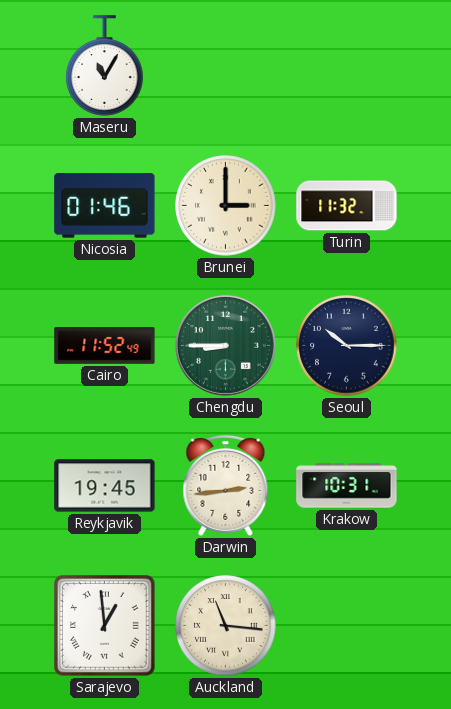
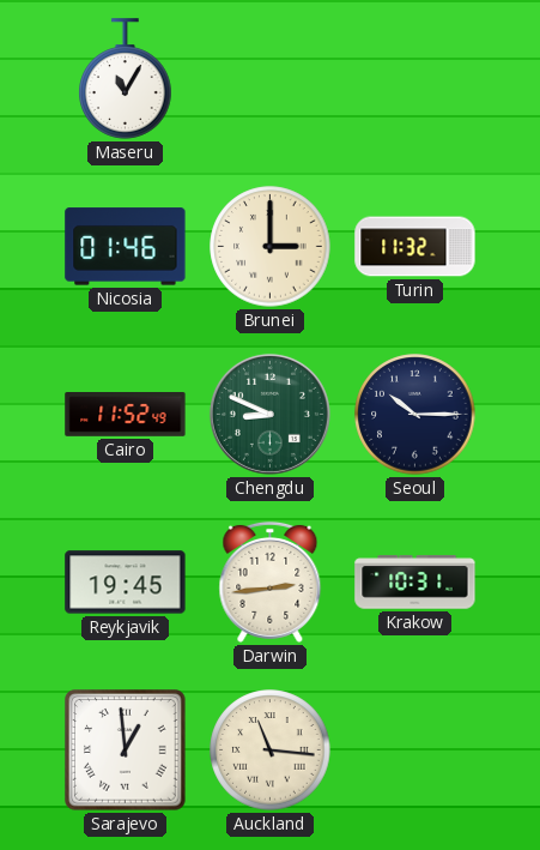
Chengdu: 8:45 -> 8:49 (269, 414)
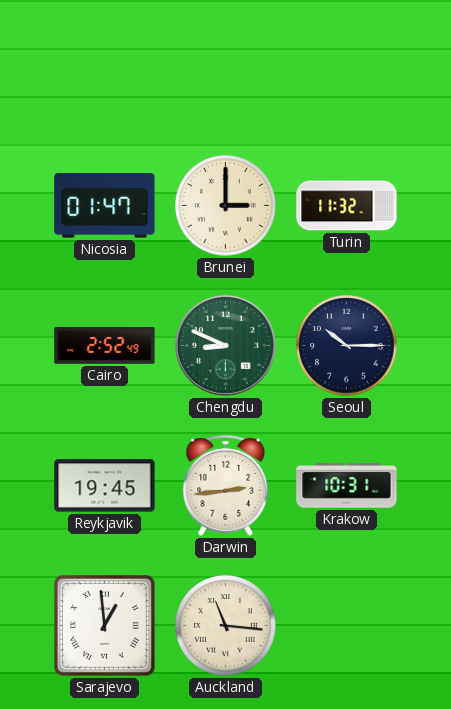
Maseru: 11:05 -> none (126, 79)
Nicosia: 01:46 -> 01:47 (105, 206)
Cairo: 11:52 -> 2:52 (105, 346)
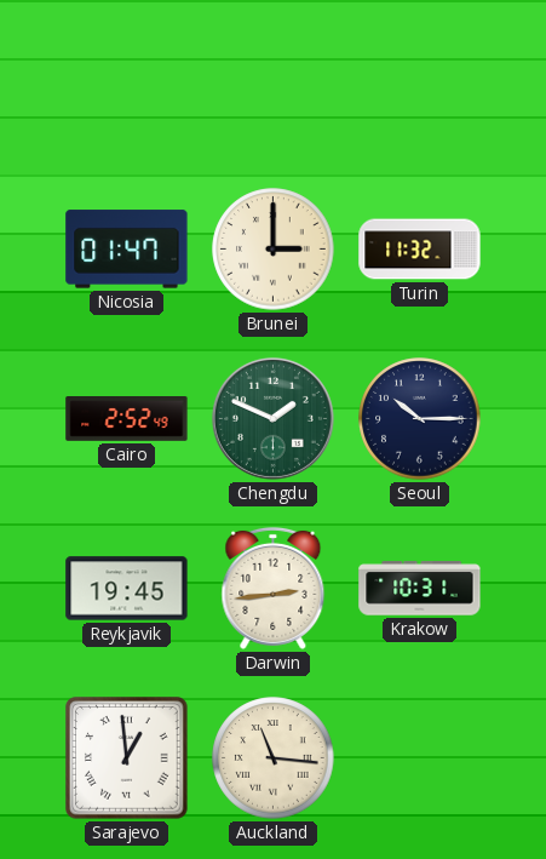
Chengdu: 8:49 -> 1:49 (272, 418)
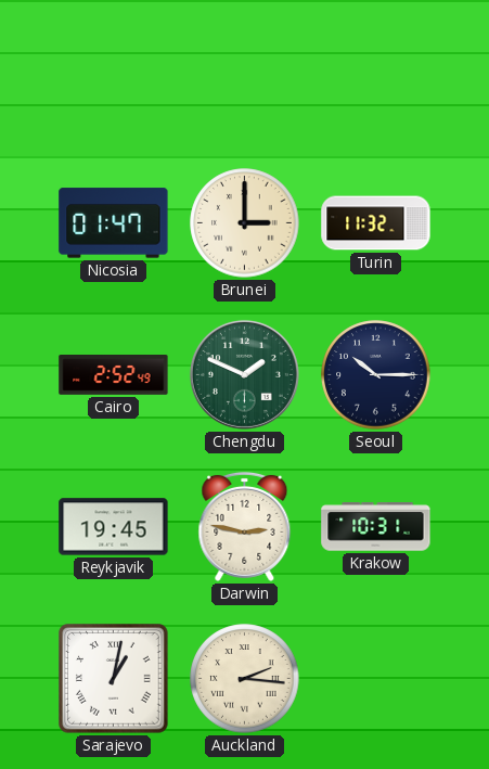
Darwin: 2:44 -> 2:47 (245, 526)
Sarajevo: 12:59 -> 1:02 (114, 679)
Auckland: 11:16 -> 2:16 (245, 679)
